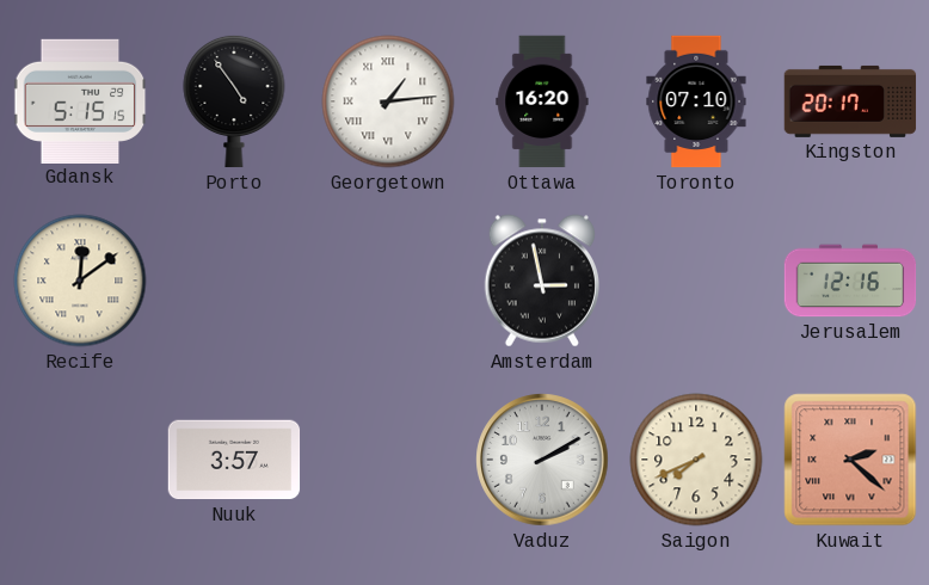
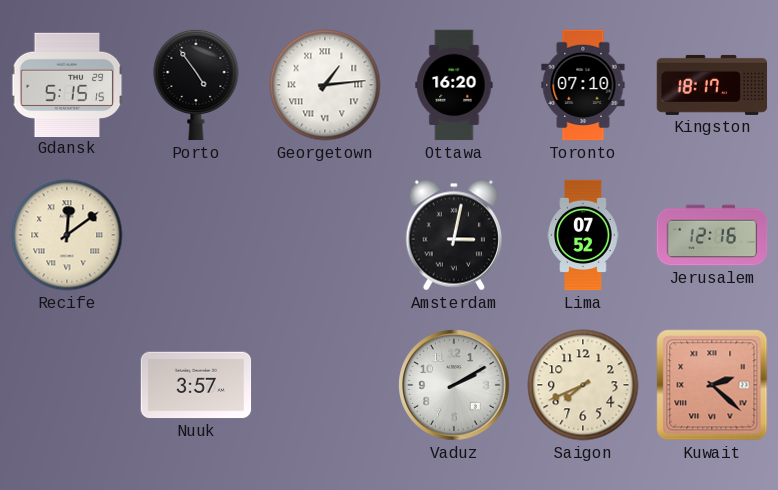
Kingston: 20:17 -> 18:17 (712, 85)
Amsterdam: 2:58 -> 3:02 (453, 235)
Lima: none -> 07:52 (583, 235)
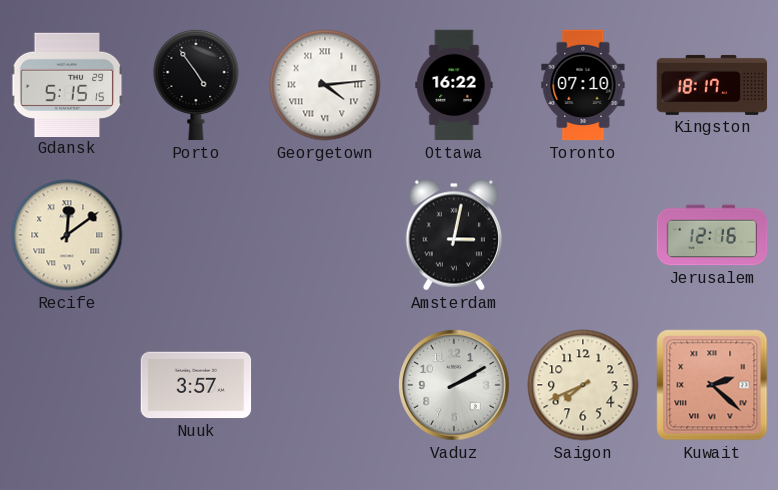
Georgetown: 1:14 -> 4:14 (325, 85)
Ottawa: 16:20 -> 16:22 (454, 85)
Lima: 07:52 -> none (583, 235)
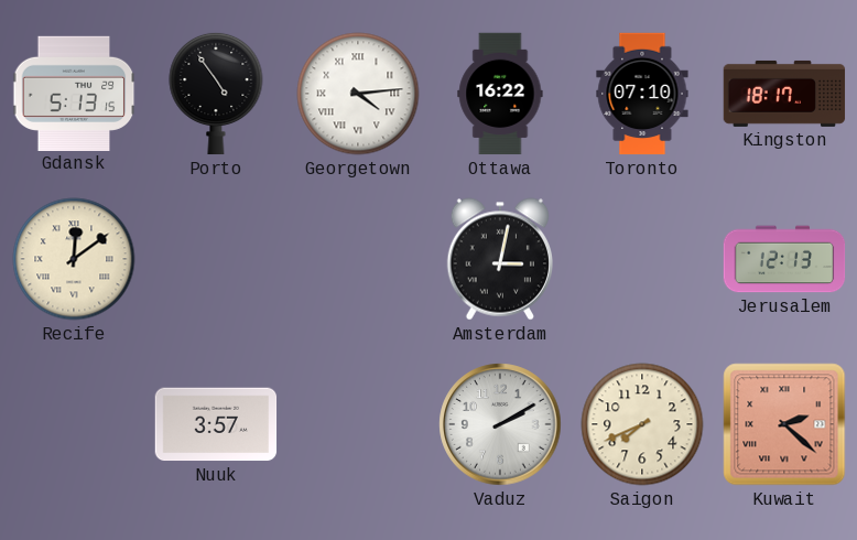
Gdansk: 5:15 -> 5:13 (74, 93)
Jerusalem: 12:16 -> 12:13 (784, 259)
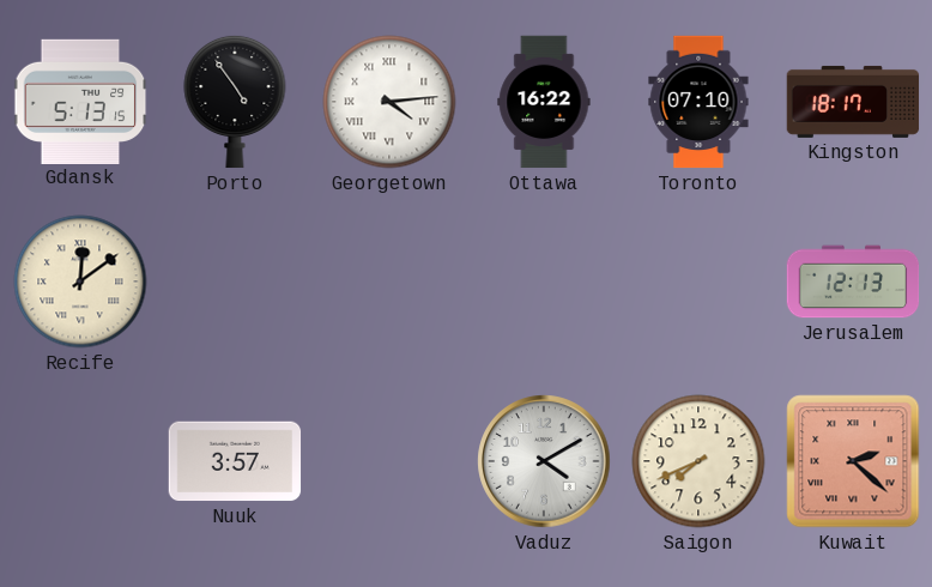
Amsterdam: 3:02 -> none (499, 259)
Vaduz: 2:10 -> 4:10 (544, 461)
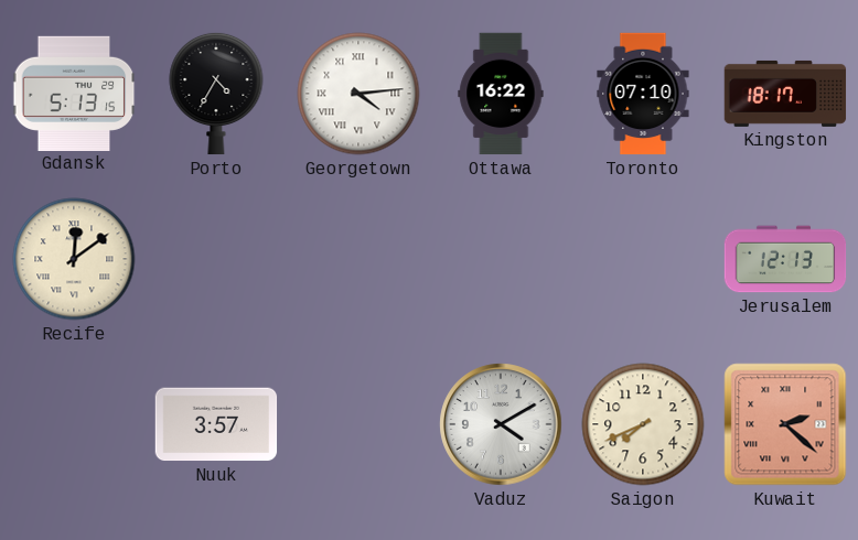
Porto: 4:54 -> 4:35 (216, 94)
